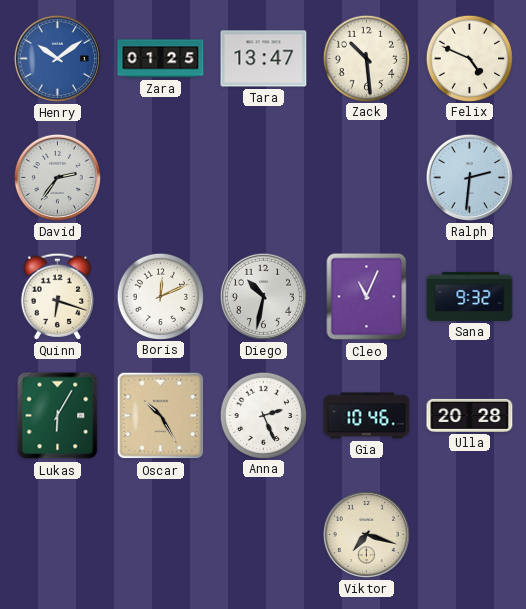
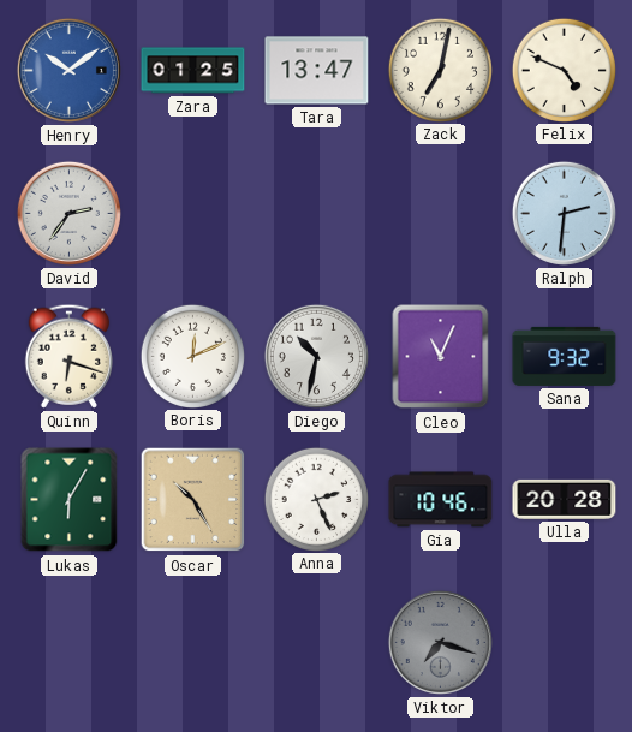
Zack: 10:29 -> 7:02 (440, 70)
Viktor dial: cream -> grey (440, 642)
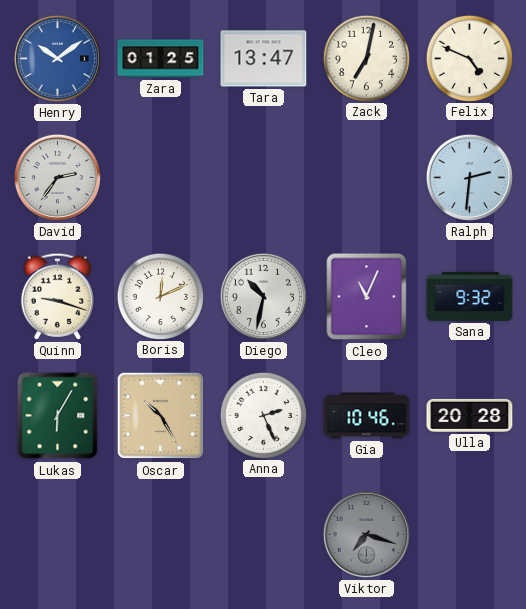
Quinn: 6:18 -> 9:18 (57, 296)
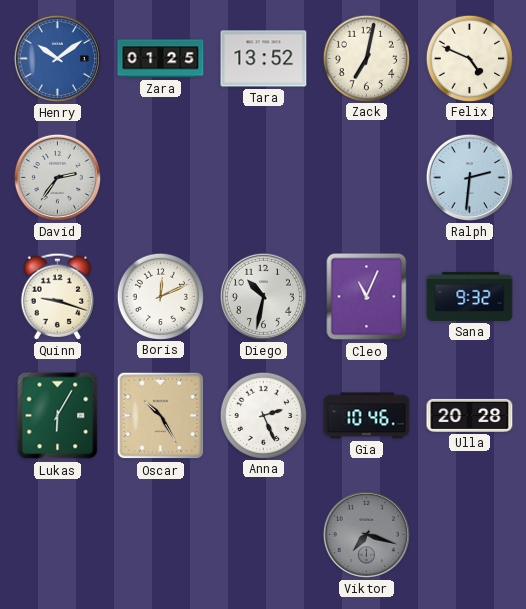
Tara: 13:47 -> 13:52 (264, 59)
